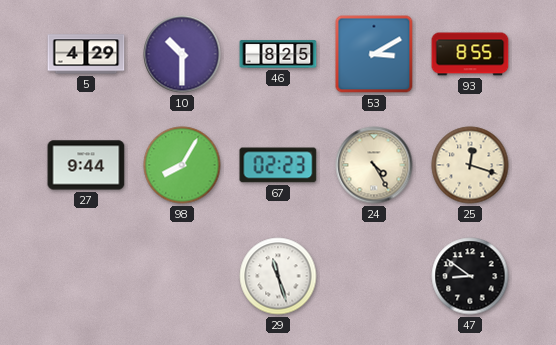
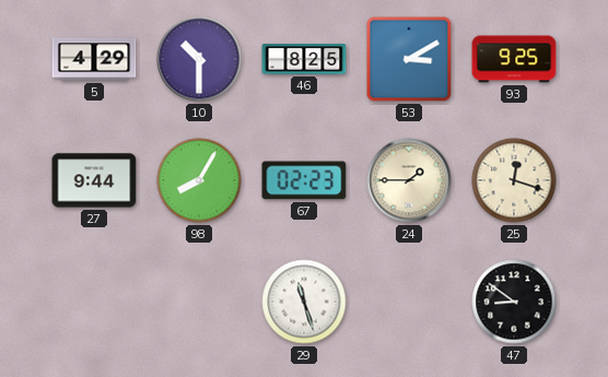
93: 8:55 -> 9:25 (514, 59)
24: 4:25 -> 1:45 (409, 180)
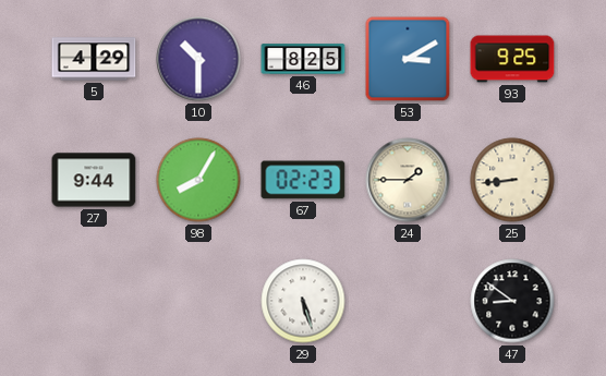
25: 12:18 -> 8:44 (512, 180)
29: 11:27 -> 5:27 (303, 301)
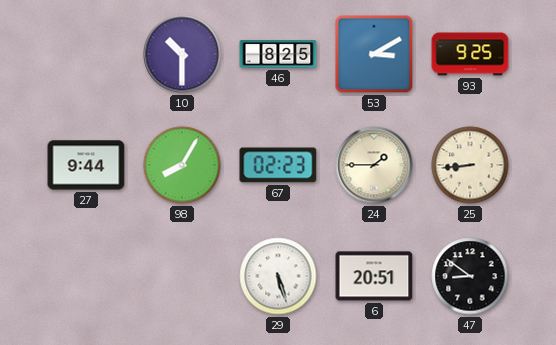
5: 4:29 -> none (94, 59)
6: none -> 20:51 (374, 276)
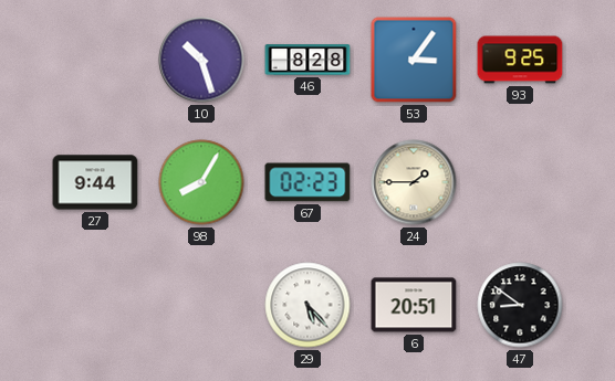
10: 10:30 -> 10:27 (201, 60)
46: 8:25 -> 8:28 (307, 60)
53: 3:10 -> 3:06 (414, 60)
25: 8:44 -> none (470, 165)
29: 5:27 -> 5:23 (307, 305)
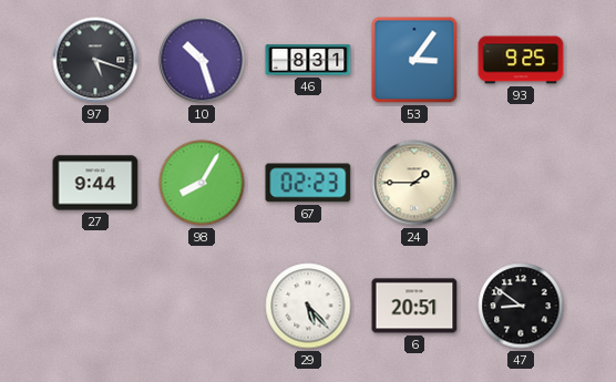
97: none -> 5:18 (95, 60)
46: 8:28 -> 8:31 (308, 60)
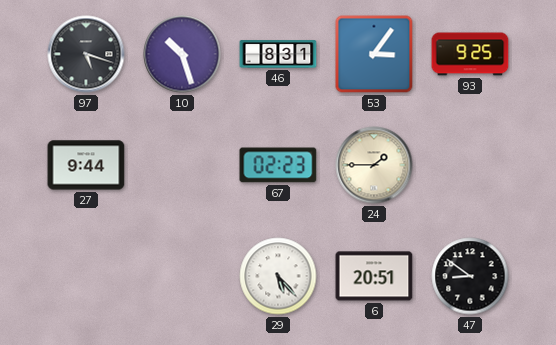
98: 8:05 -> none (202, 183)
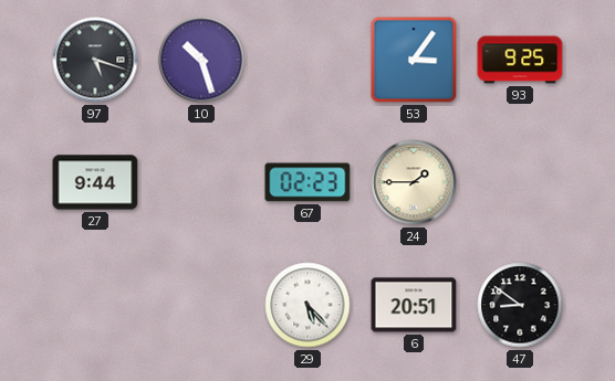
46: 8:31 -> none (278, 54)
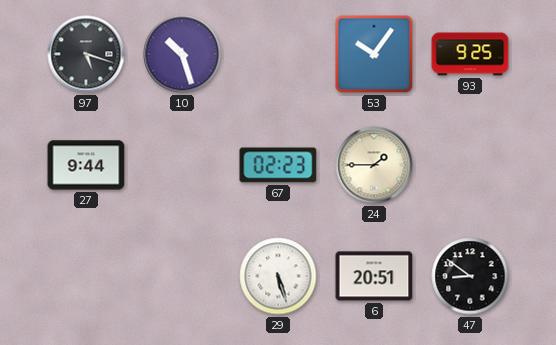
53: 3:06 -> 10:06 (374, 54)
29: 5:23 -> 5:27 (278, 276)
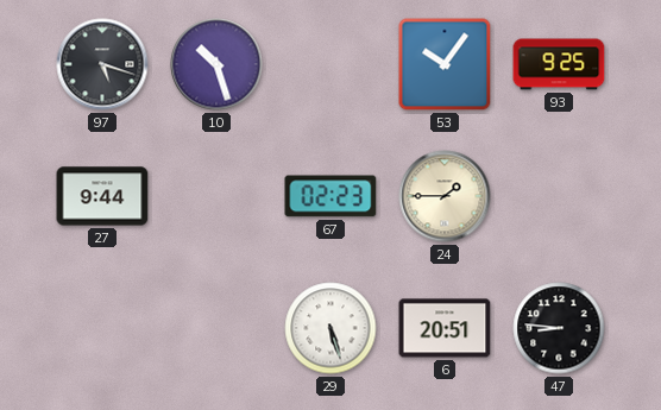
47: 8:51 -> 8:46 (559, 328)
